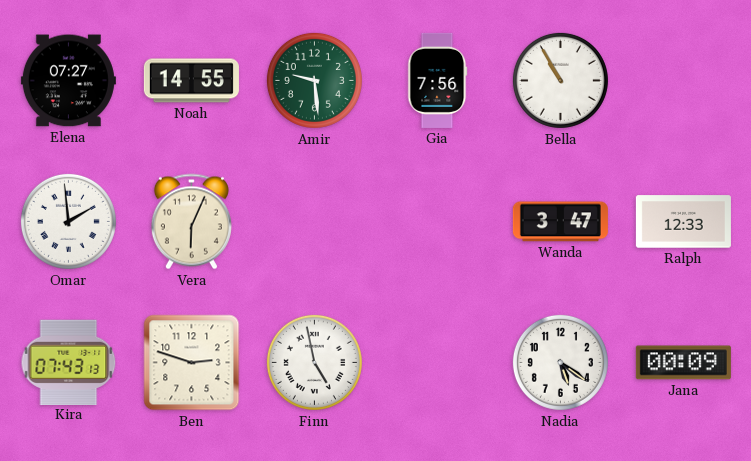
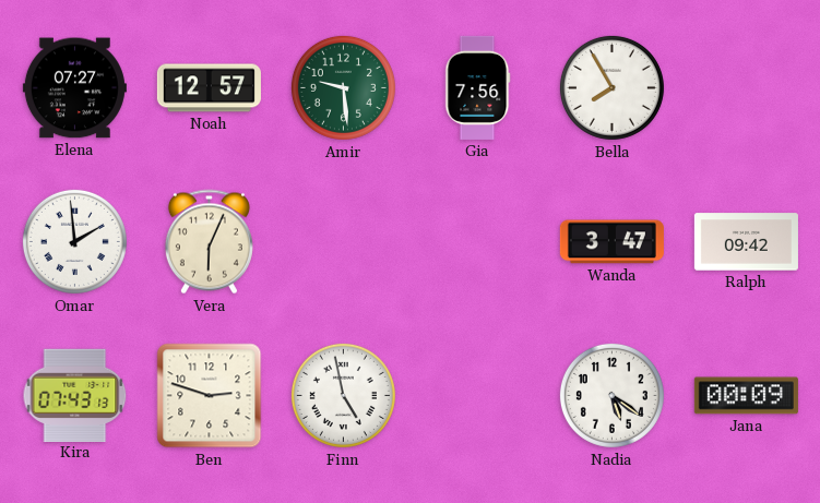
Noah: 14:55 -> 12:57 (209, 88)
Bella: 10:55 -> 7:55 (611, 87)
Ralph: 12:33 -> 09:42 (746, 242)
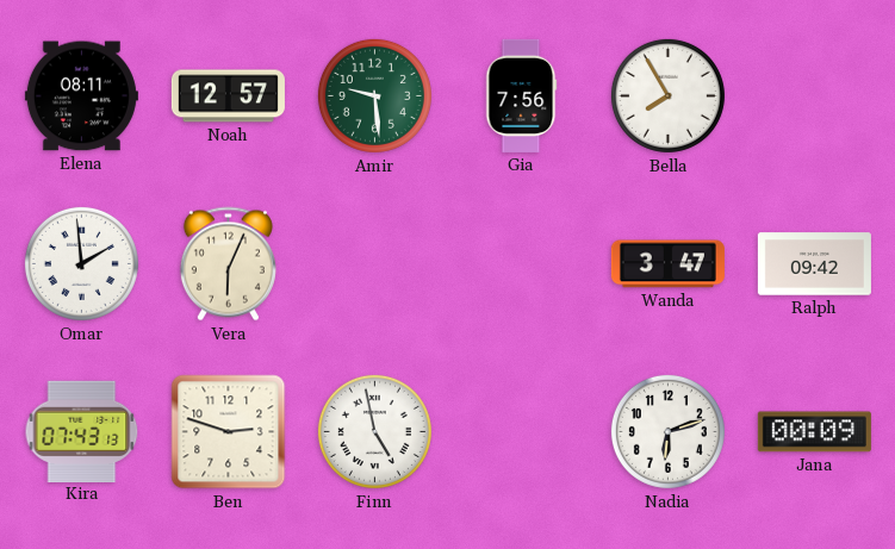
Elena: 07:27 -> 08:11 (81, 96)
Nadia: 5:21 -> 6:12 (667, 431)
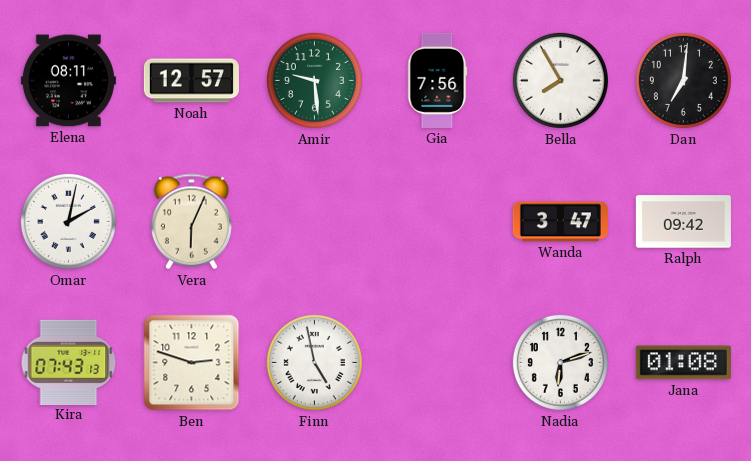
Dan: none -> 7:01 (683, 80)
Omar: 1:59 -> 2:02 (68, 221)
Jana: 00:09 -> 01:08 (683, 363)
